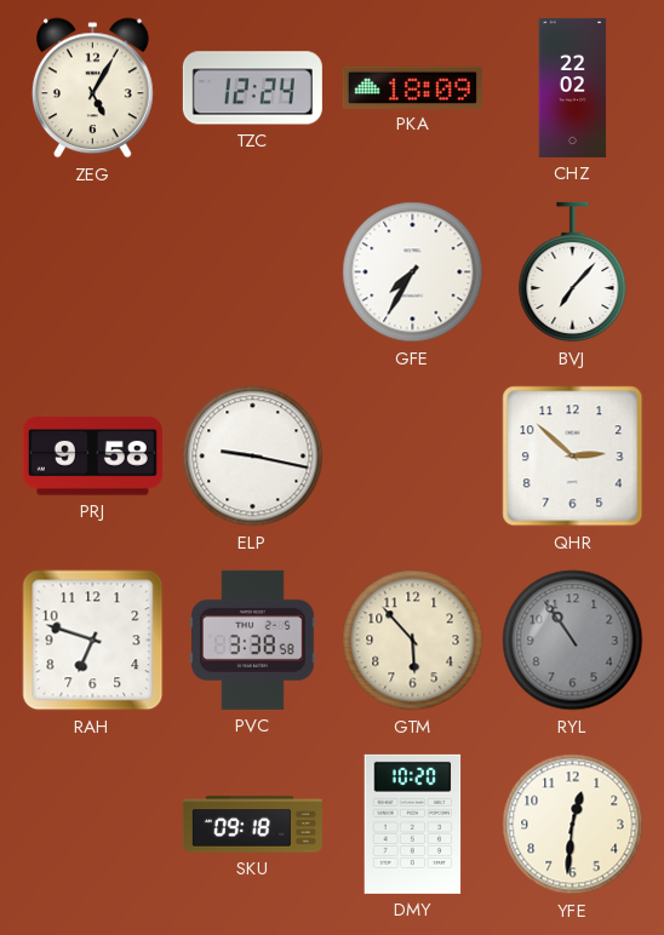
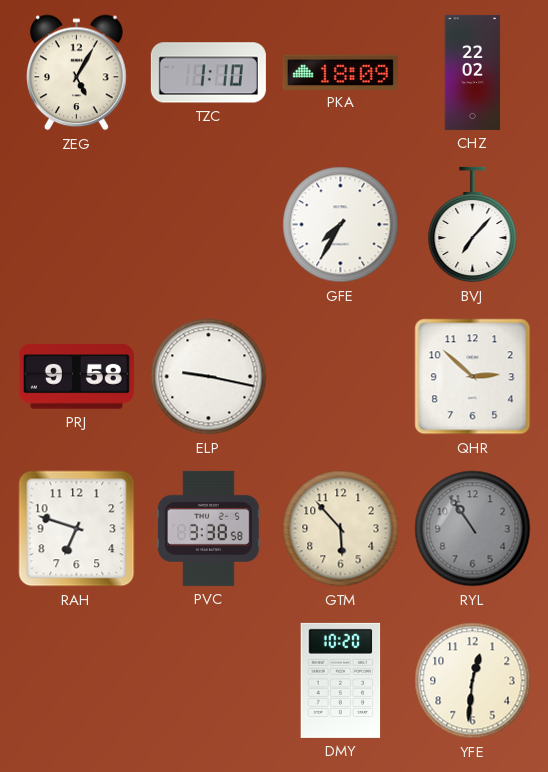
TZC: 12:24 -> 1:10 (208, 73)
SKU: 09:18 -> none (252, 825)
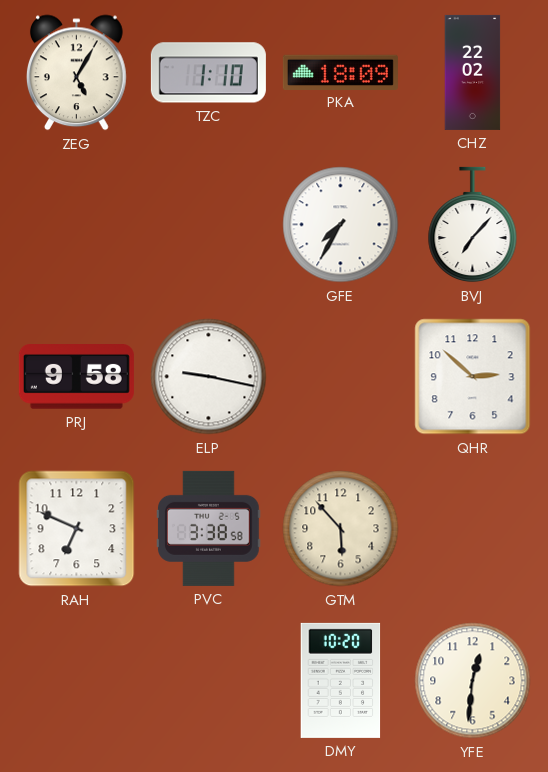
RAH: 6:48 -> 6:49 (77, 529)
RYL: 10:54 -> none (473, 529)
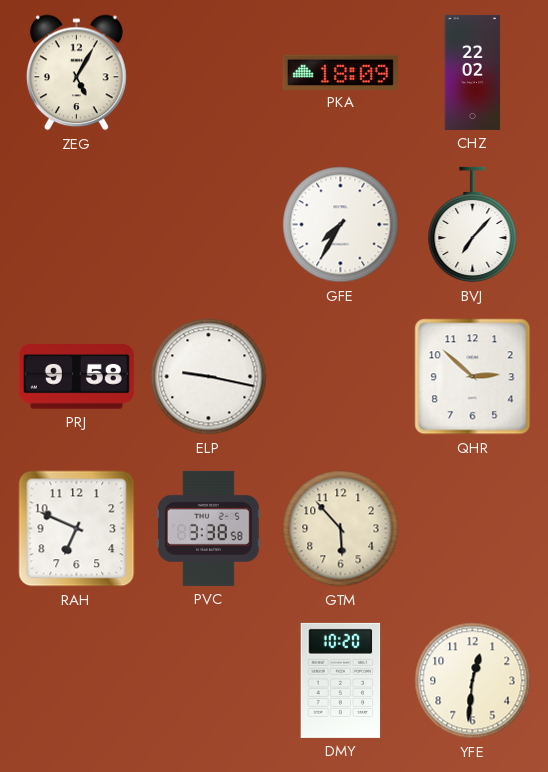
TZC: 1:10 -> none (208, 73)
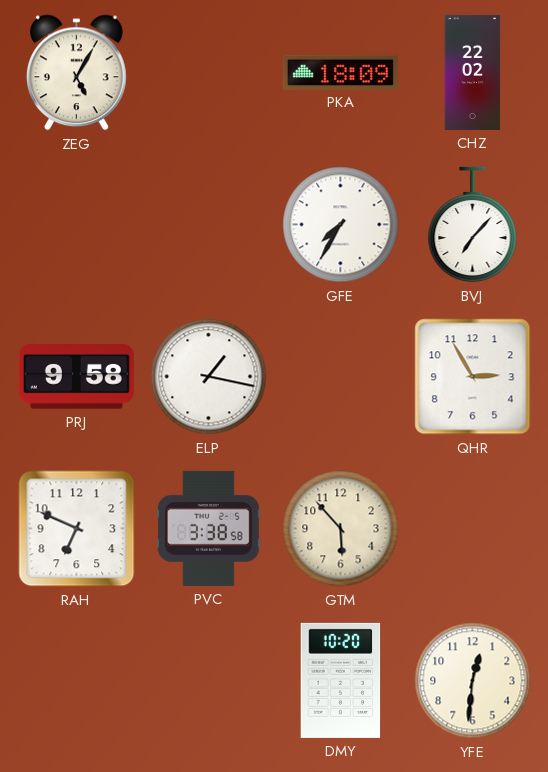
ELP: 9:17 -> 1:17 (209, 377)
QHR: 2:52 -> 2:55 (473, 377)
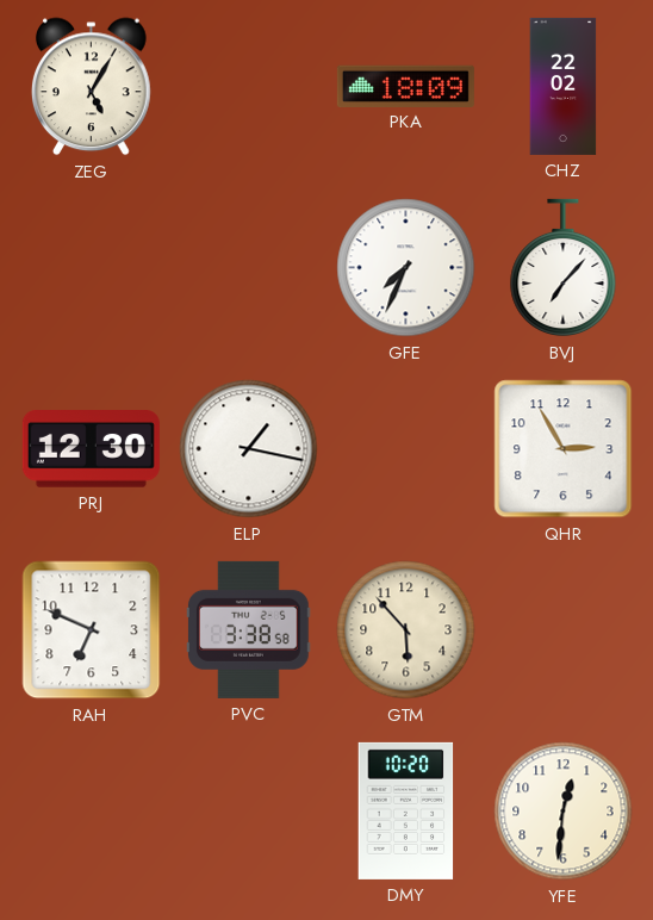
GFE: 7:35 -> 7:34 (406, 268)
PRJ: 9:58 -> 12:30 (91, 449)
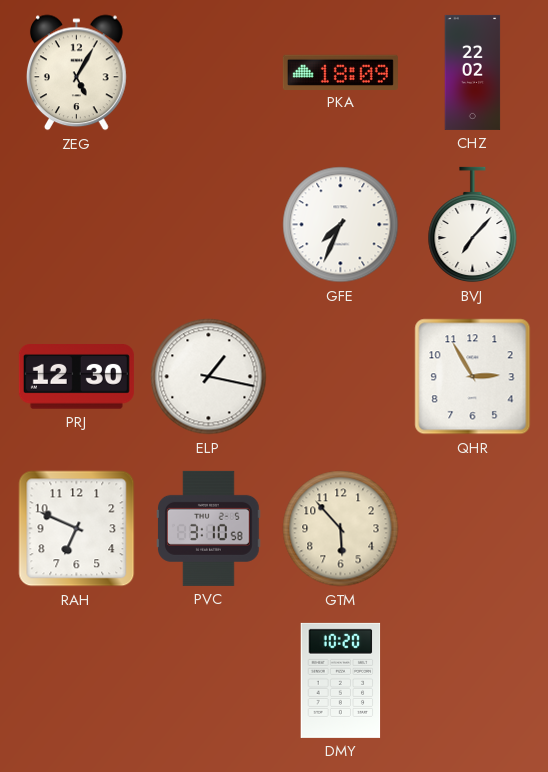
PVC: 3:38 -> 3:10 (209, 528)
YFE: 12:31 -> none (564, 812)
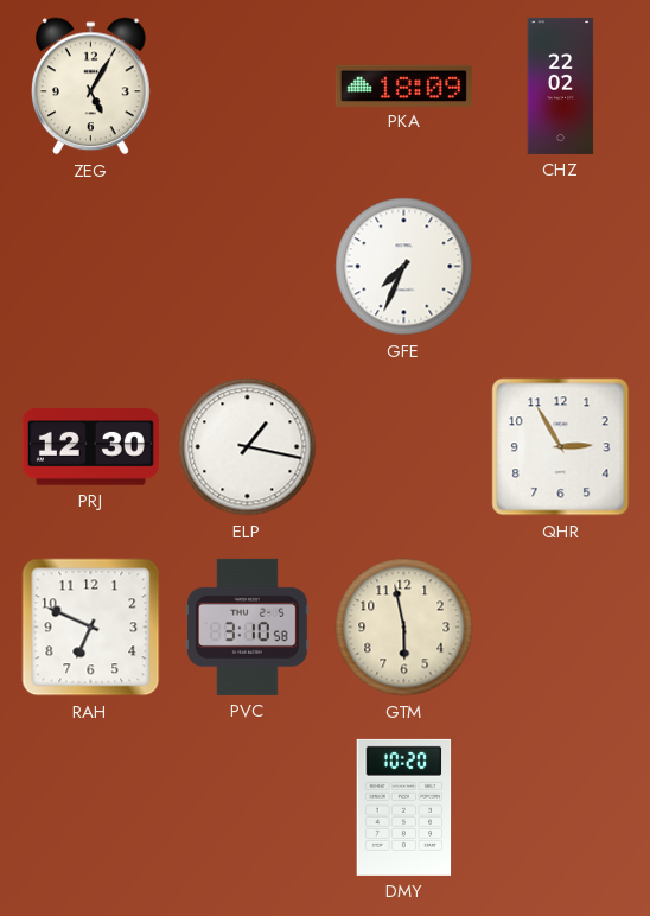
BVJ: 7:07 -> none (473, 225)
GTM: 5:53 -> 5:58 (404, 628)
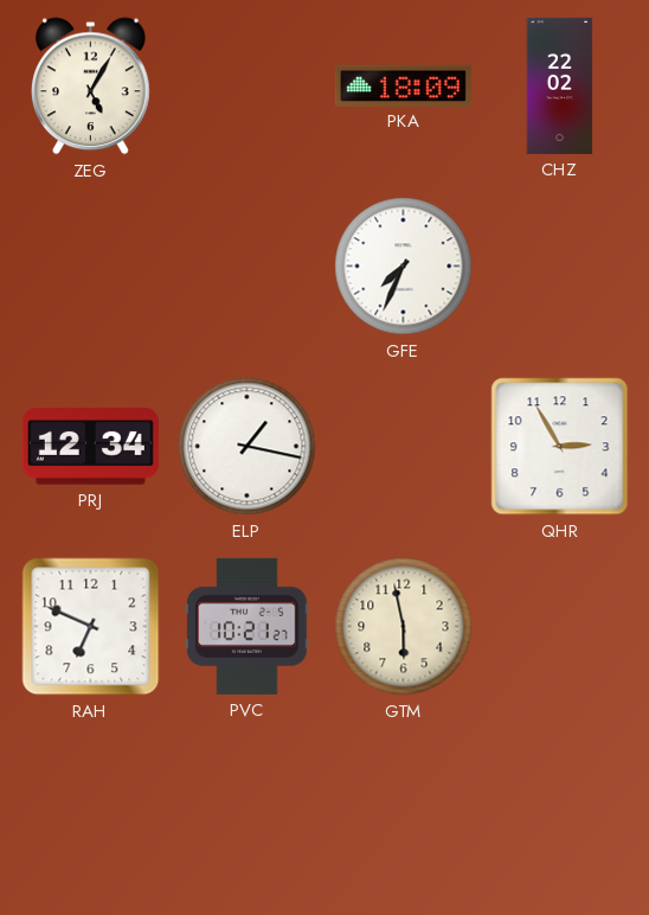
PRJ: 12:30 -> 12:34 (90, 447)
PVC: 3:10 -> 10:21 (248, 626)
DMY: 10:20 -> none (404, 807)
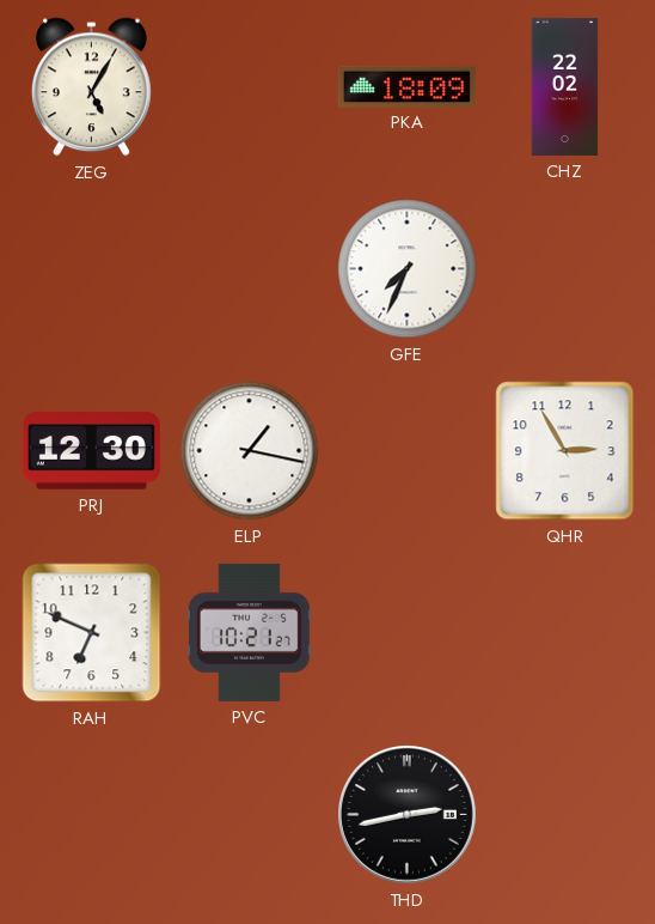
PRJ: 12:34 -> 12:30 (91, 451)
GTM: 5:58 -> none (404, 627)
THD: none -> 2:43 (408, 815)
